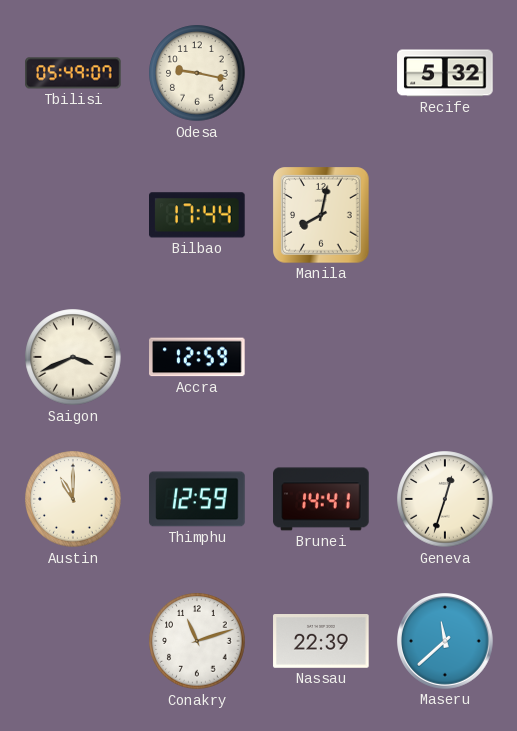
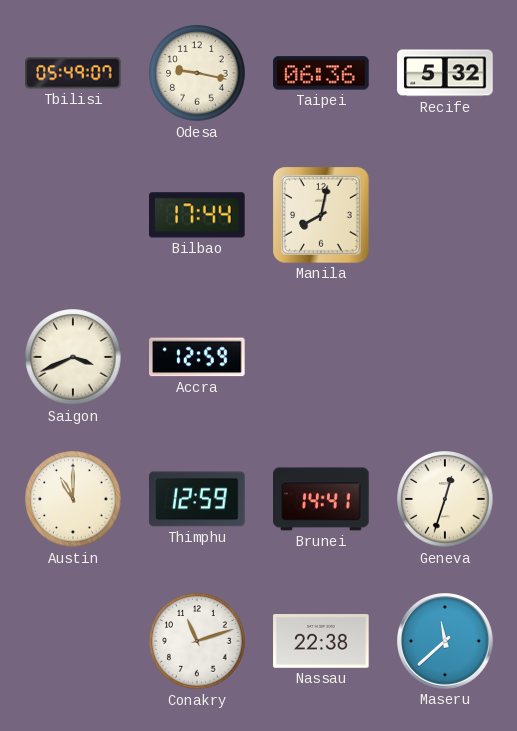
Taipei: none -> 06:36 (321, 73)
Nassau: 22:39 -> 22:38 (321, 642)
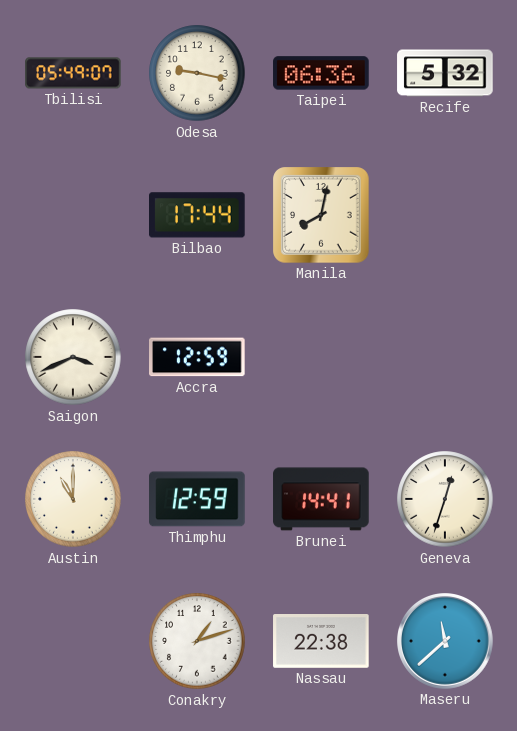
Conakry: 11:12 -> 1:12 (197, 641)
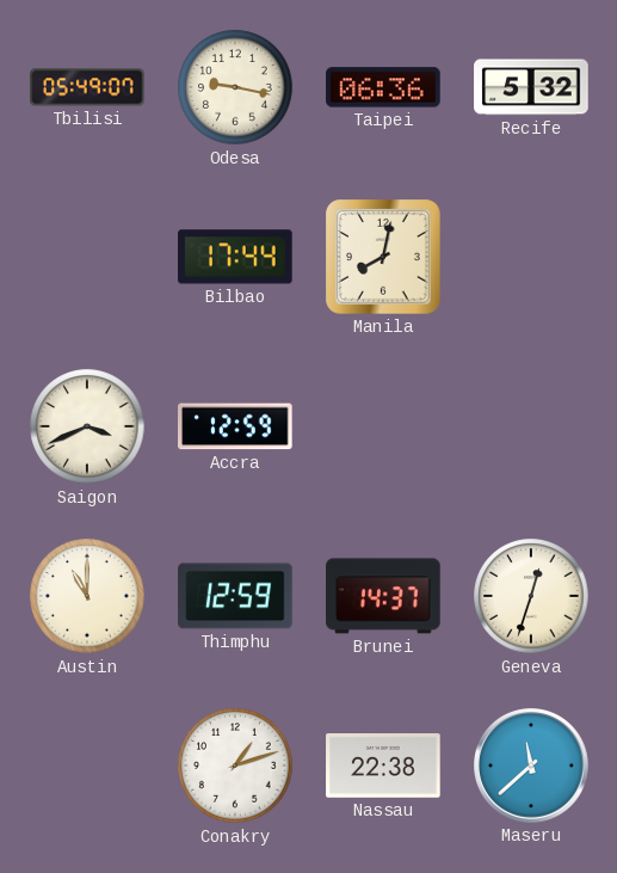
Brunei: 14:41 -> 14:37 (383, 596)
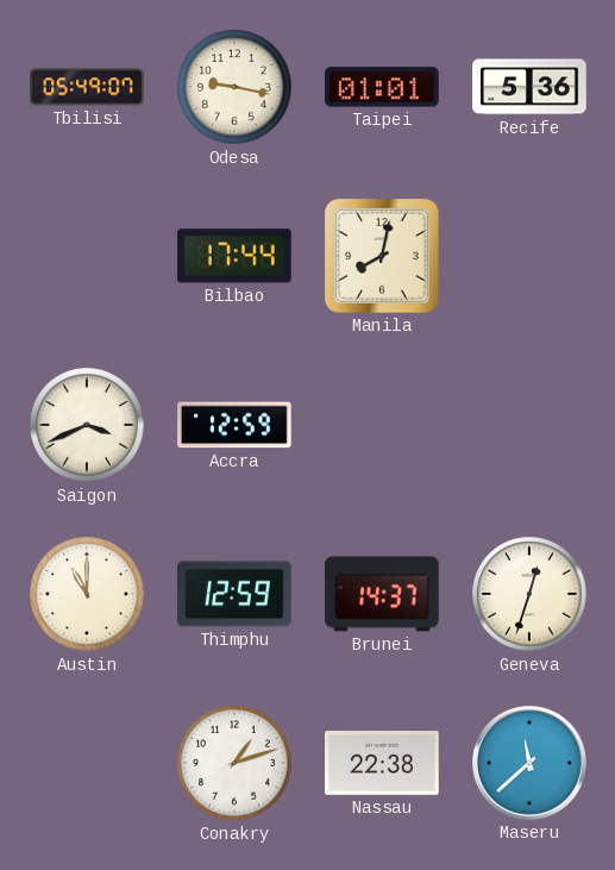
Taipei: 06:36 -> 01:01 (382, 87)
Recife: 5:32 -> 5:36 (529, 87)
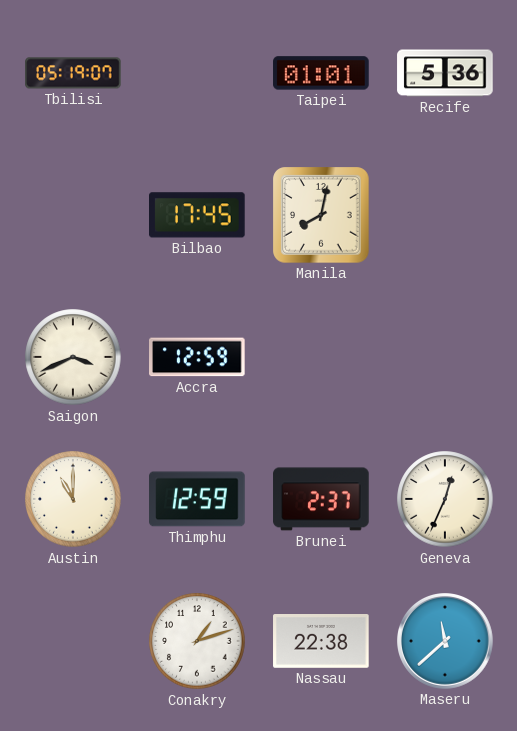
Tbilisi: 05:49 -> 05:19 (73, 73)
Odesa: 9:17 -> none (234, 87)
Bilbao: 17:44 -> 17:45 (198, 215)
Brunei: 14:37 -> 2:37 (321, 499)
Geneva: 12:33 -> 12:34 (445, 499)
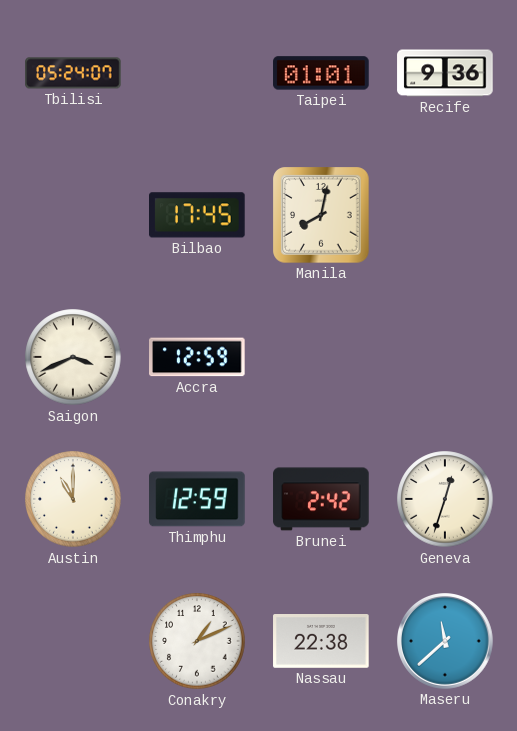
Tbilisi: 05:19 -> 05:24 (73, 73)
Recife: 5:36 -> 9:36 (445, 73)
Brunei: 2:37 -> 2:42 (321, 499)
Geneva: 12:34 -> 12:33 (445, 499)
Conakry: 1:12 -> 1:11 (197, 641)
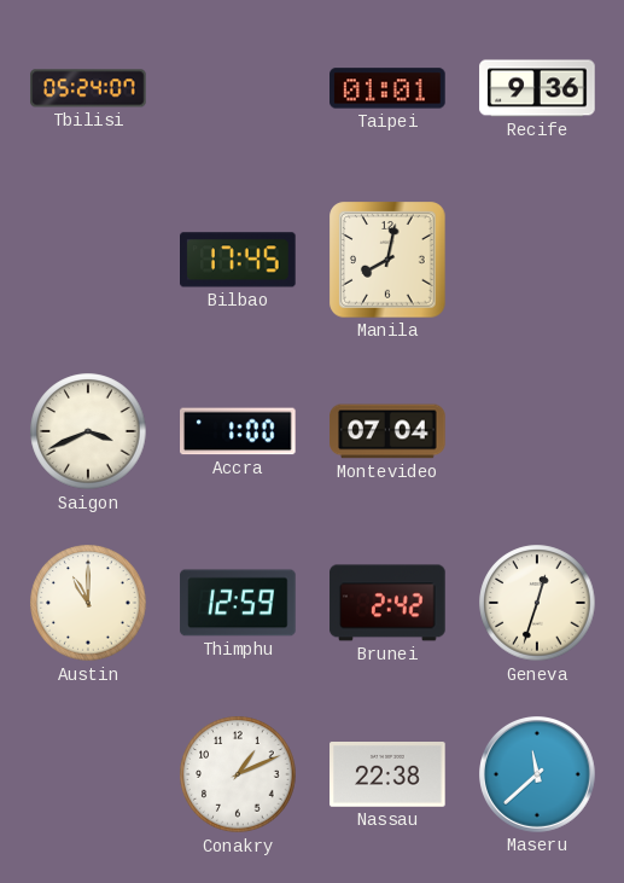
Accra: 12:59 -> 1:00 (238, 431)
Montevideo: none -> 07:04 (387, 431)
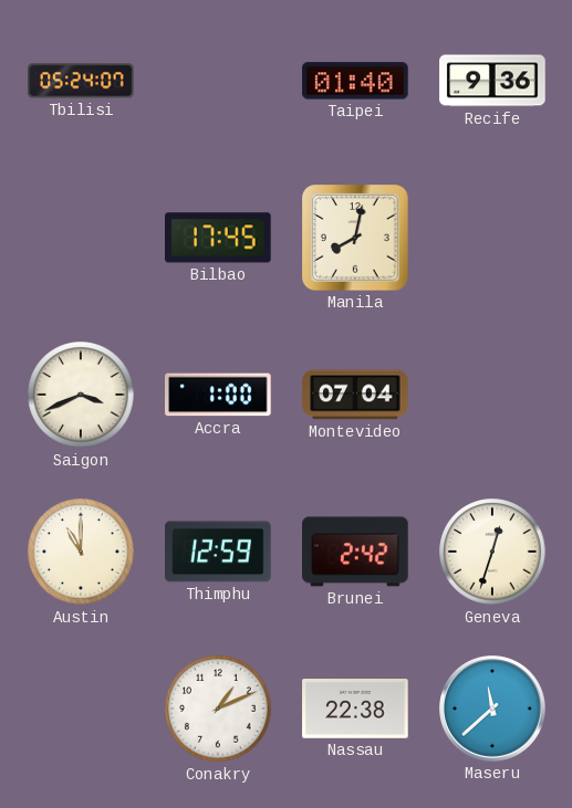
Taipei: 01:01 -> 01:40 (355, 81)
